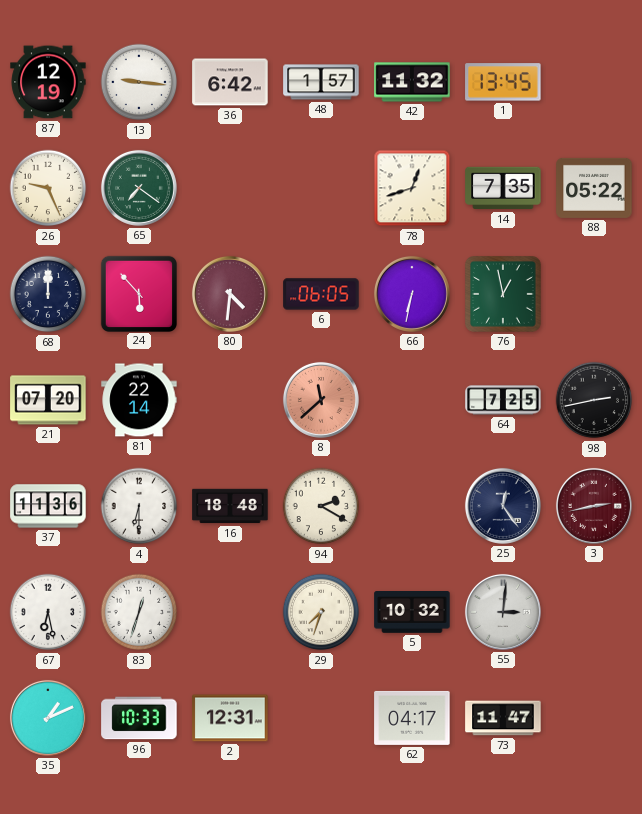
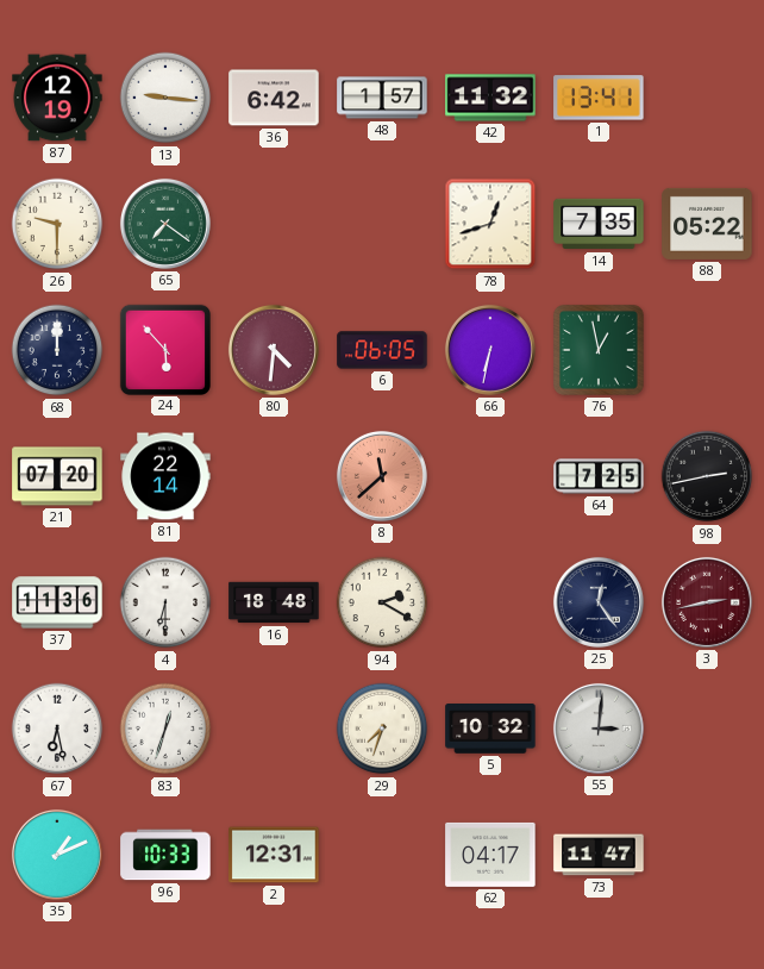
1: 13:45 -> 13:41 (599, 98)
26: 9:26 -> 9:30 (57, 224)
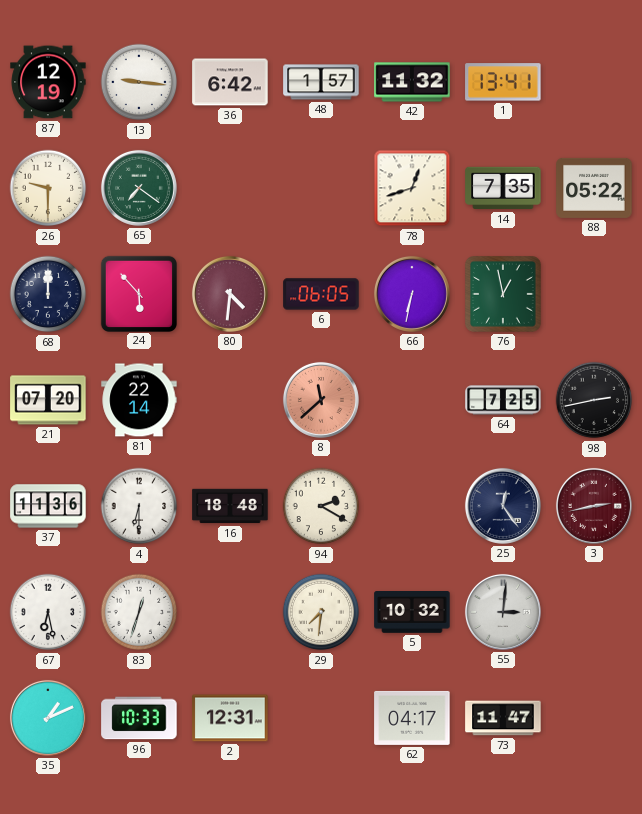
29: 7:33 -> 7:31 (321, 612)
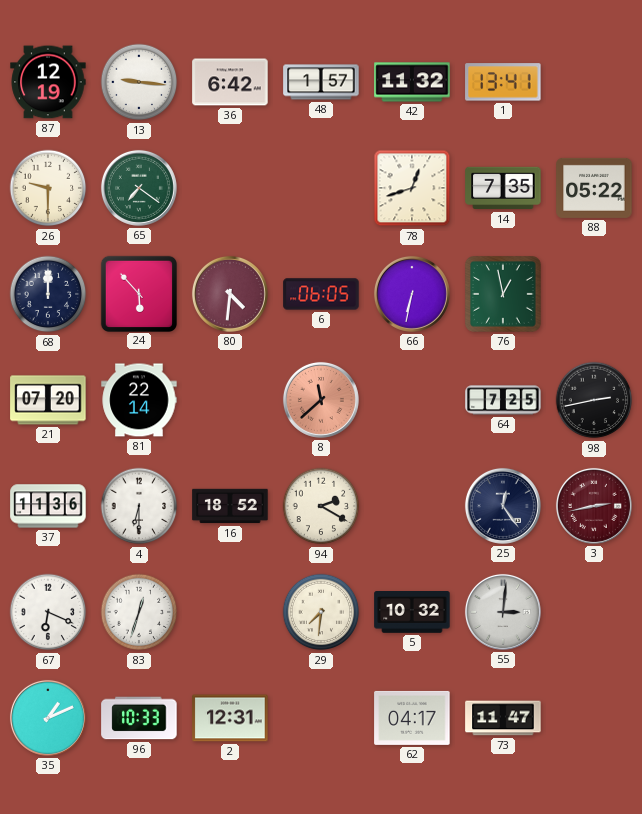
16: 18:48 -> 18:52 (230, 506)
67: 6:28 -> 6:19 (48, 612)
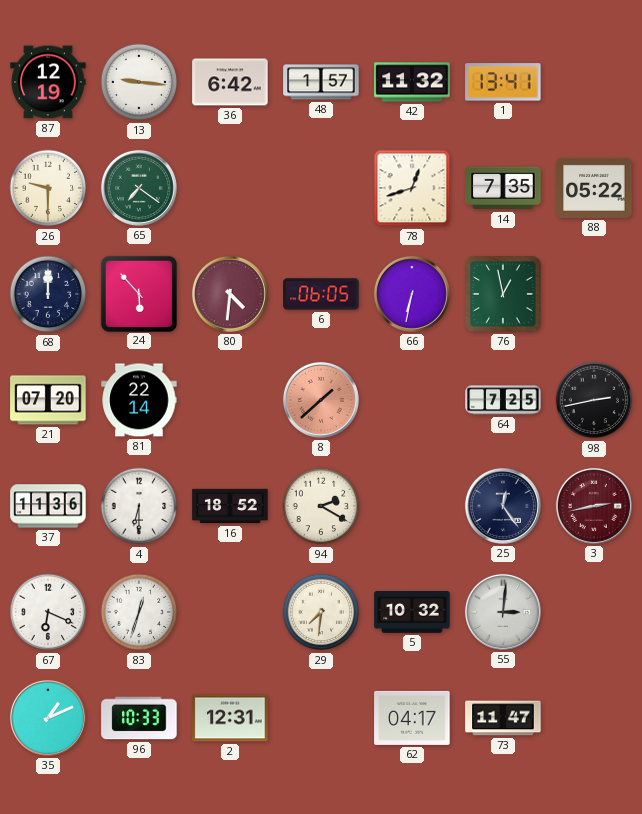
8: 11:38 -> 1:38 (321, 400)
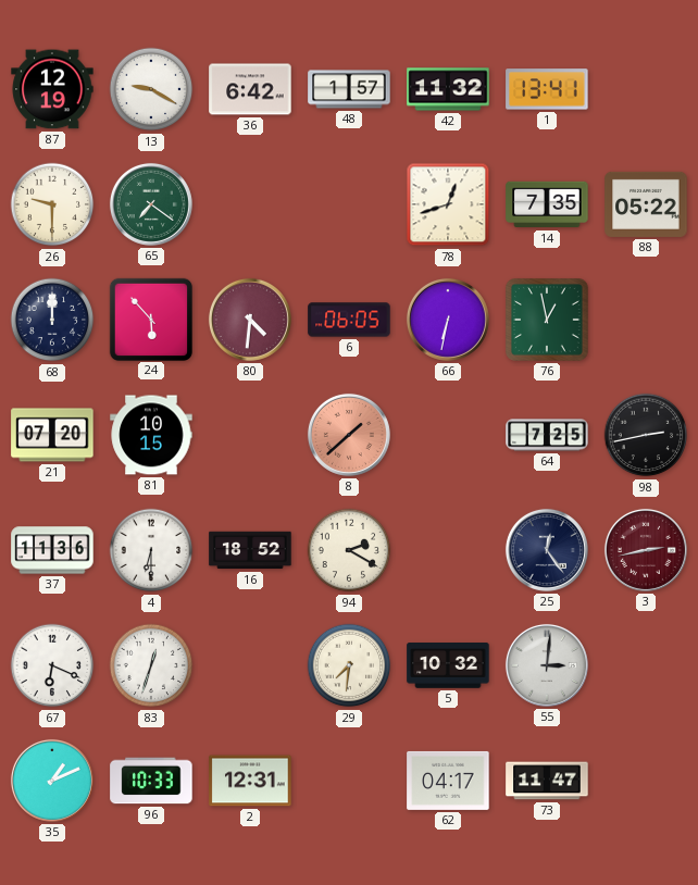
13: 9:16 -> 9:20 (151, 89)
81: 22:14 -> 10:15 (151, 435)
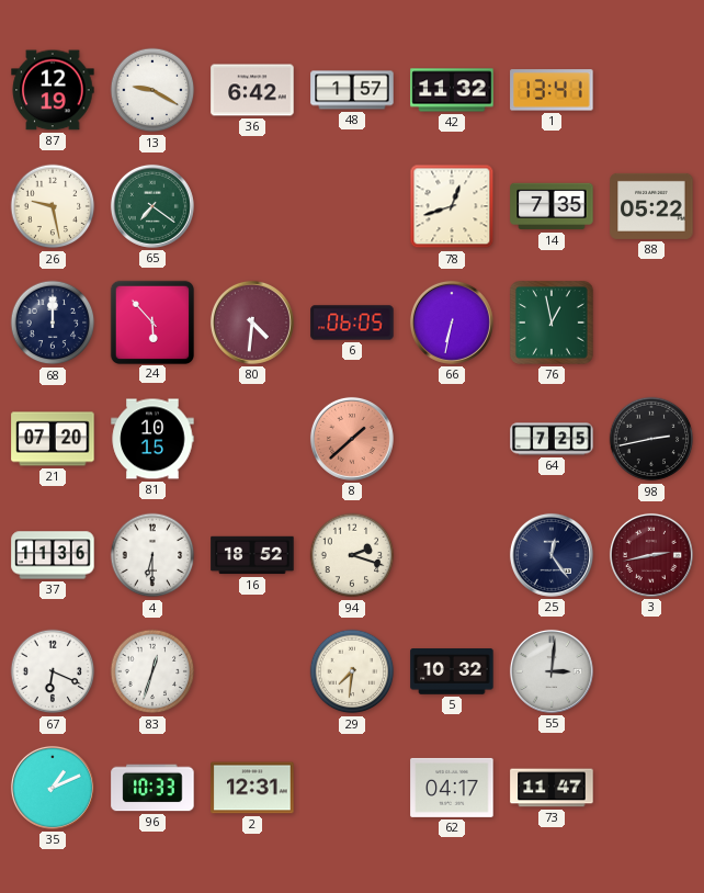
26: 9:30 -> 9:28 (53, 206)
94: 2:20 -> 2:18 (352, 555)
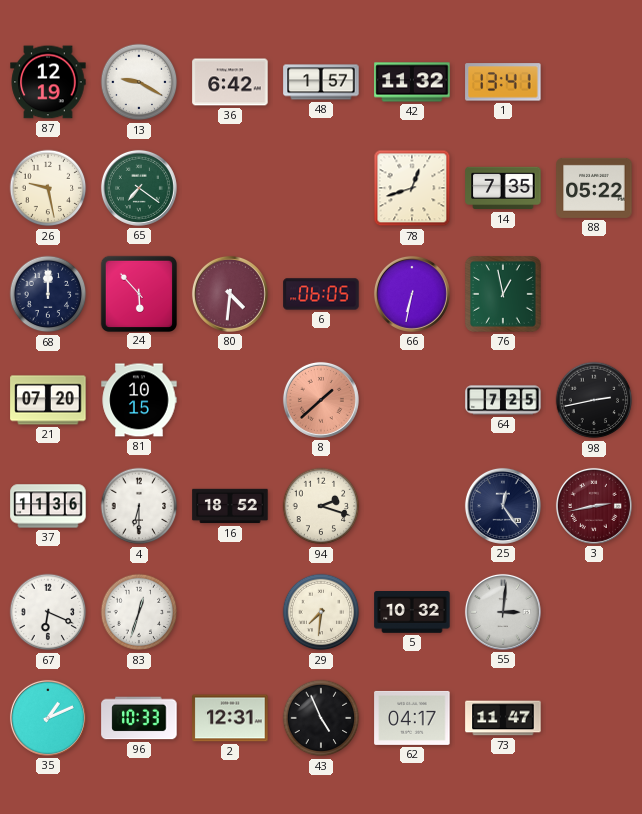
43: none -> 4:56 (321, 718)
